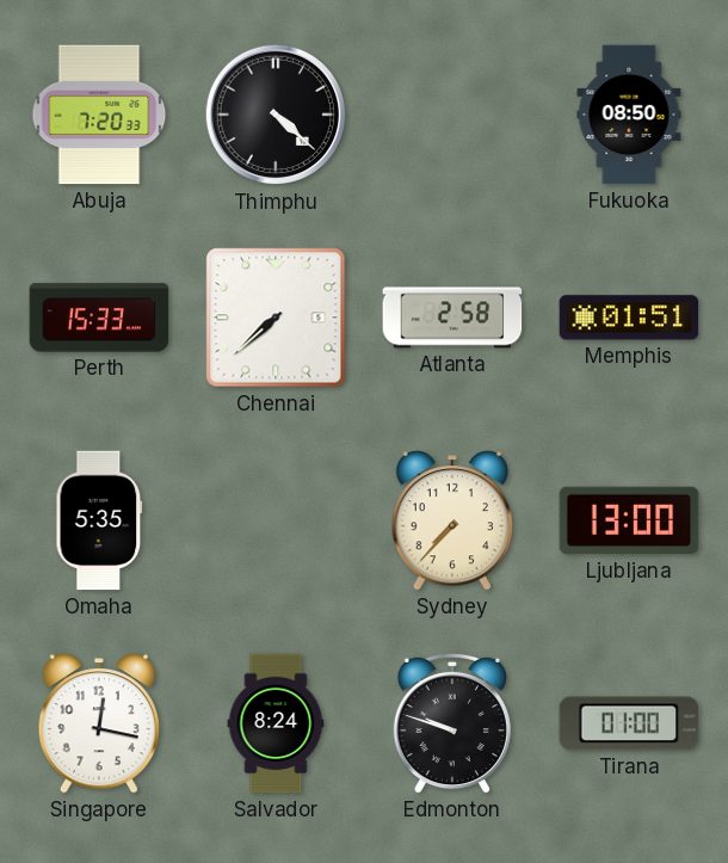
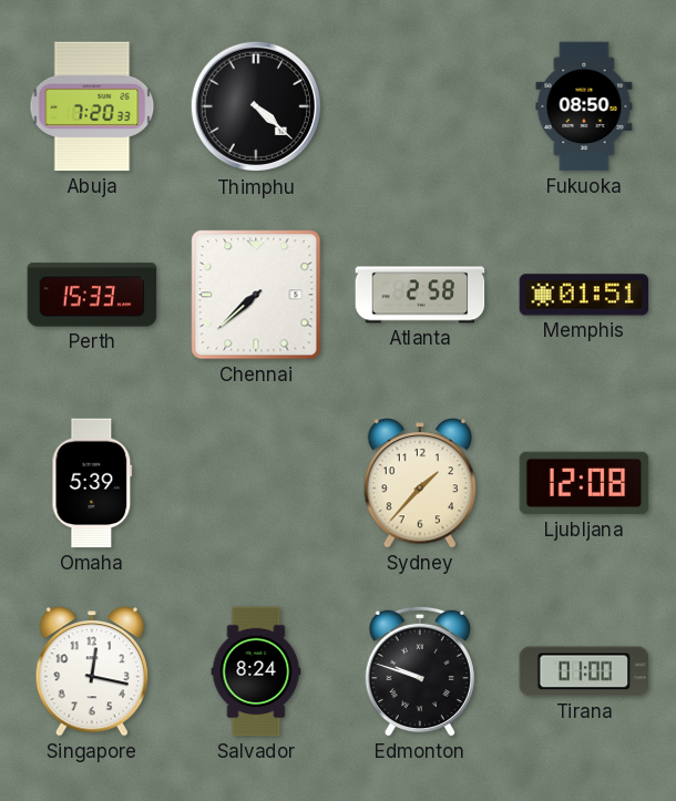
Omaha: 5:35 -> 5:39 (92, 483)
Sydney: 7:37 -> 1:37 (419, 483)
Ljubljana: 13:00 -> 12:08 (584, 483)
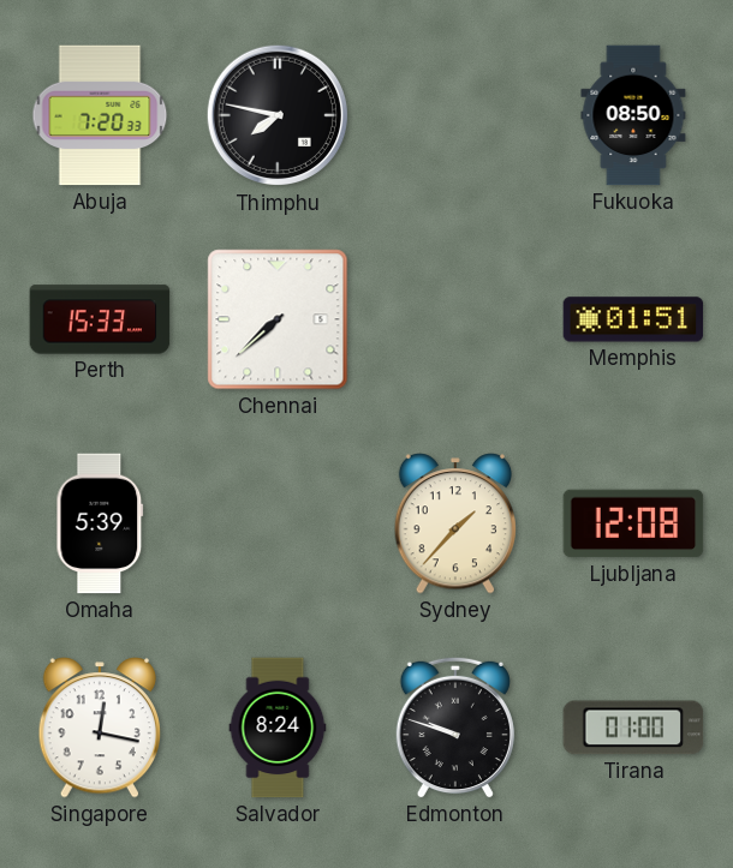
Thimphu: 4:22 -> 7:47 (278, 115)
Atlanta: 2:58 -> none (420, 295)
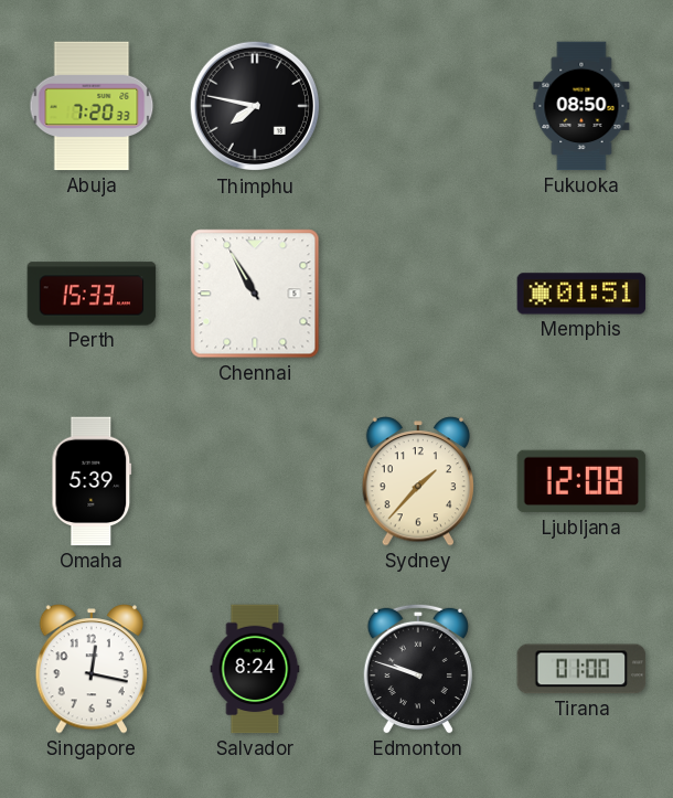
Chennai: 7:38 -> 10:55 (255, 294)
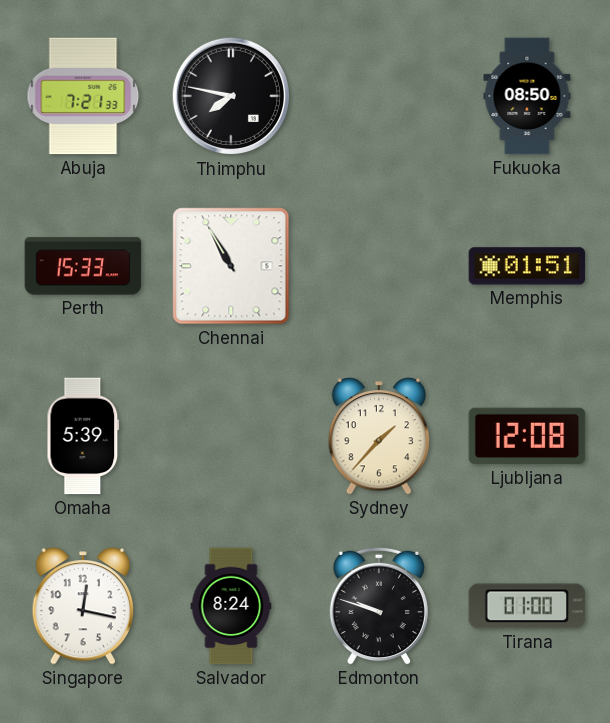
Abuja: 7:20 -> 7:21 (83, 96)
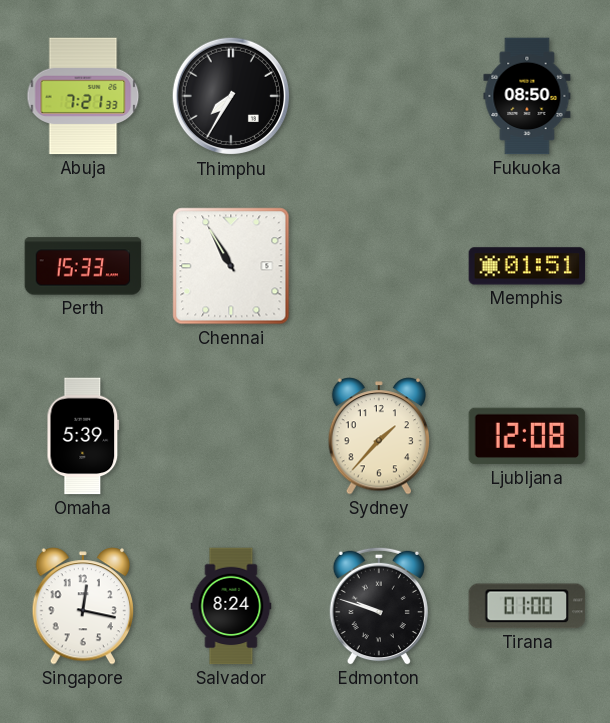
Thimphu: 7:47 -> 7:35 (231, 96)
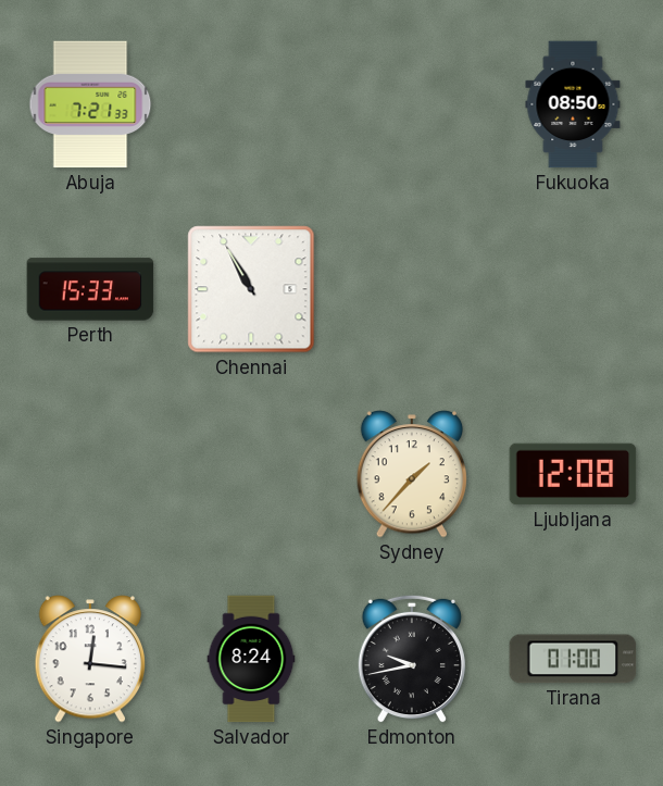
Thimphu: 7:35 -> none (231, 96)
Memphis: 01:51 -> none (527, 266)
Omaha: 5:39 -> none (83, 436)
Singapore: 12:17 -> 12:16 (89, 659)
Edmonton: 9:48 -> 9:43 (412, 659)
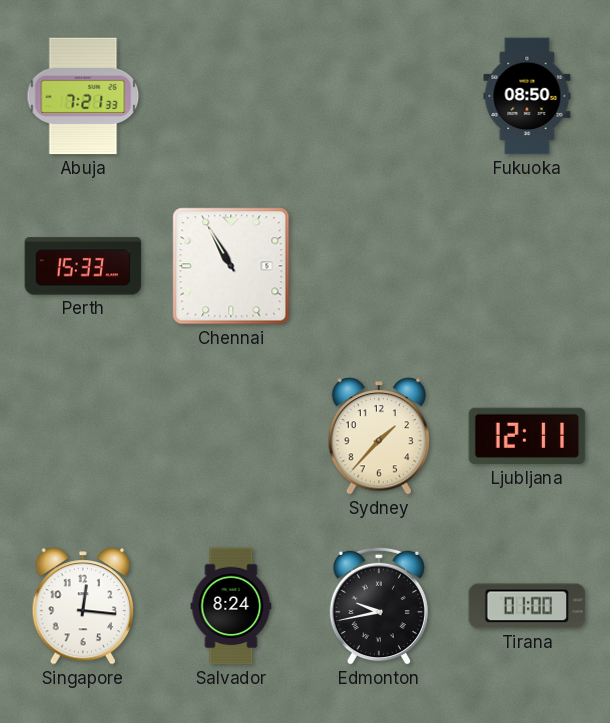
Ljubljana: 12:08 -> 12:11 (527, 436)
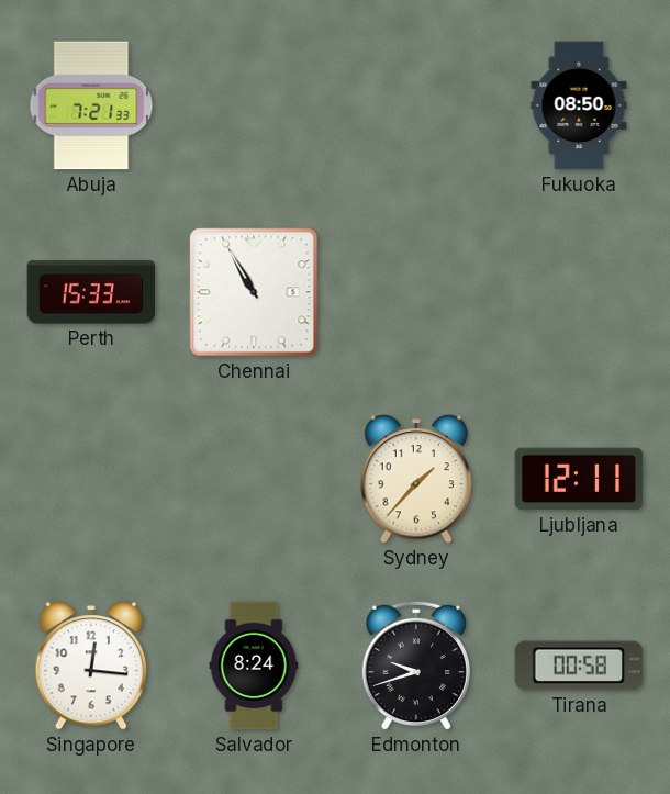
Edmonton: 9:43 -> 9:42 (416, 666)
Tirana: 01:00 -> 00:58 (579, 666)
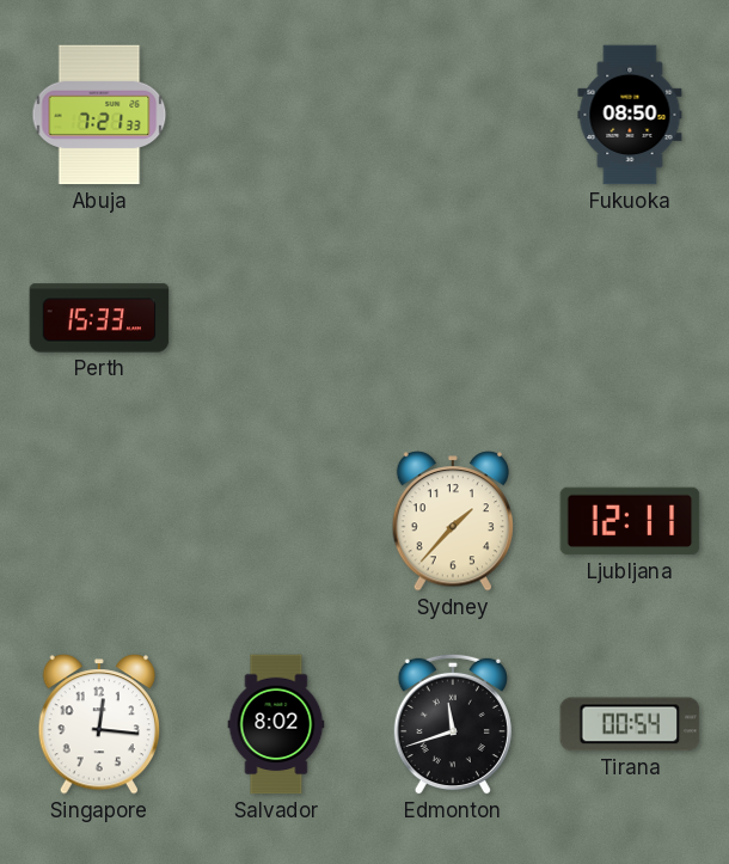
Chennai: 10:55 -> none (254, 292)
Salvador: 8:24 -> 8:02 (276, 724)
Edmonton: 9:42 -> 11:42 (453, 724)
Tirana: 00:58 -> 00:54 (630, 724)
